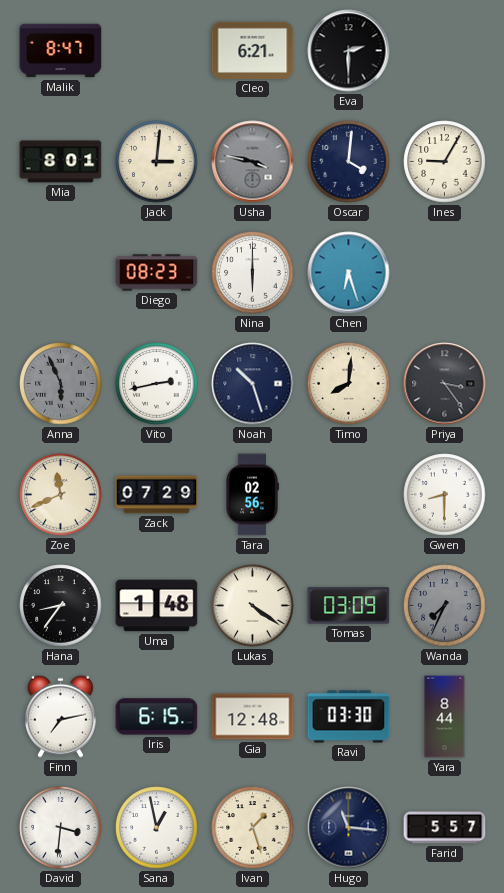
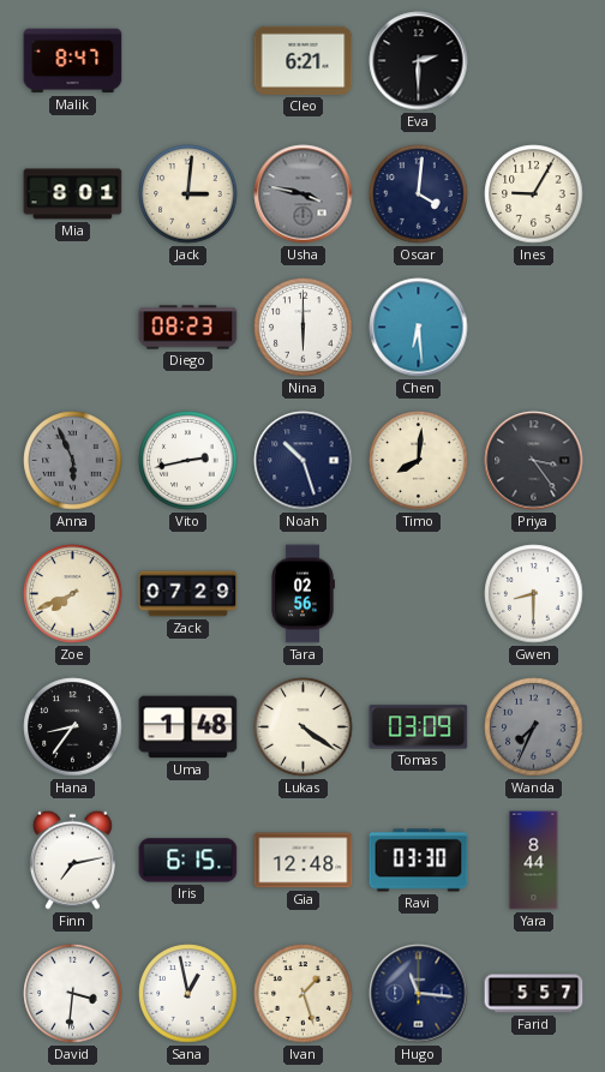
Chen: 6:27 -> 6:29 (419, 328)
Zoe: 11:41 -> 7:41 (73, 594)
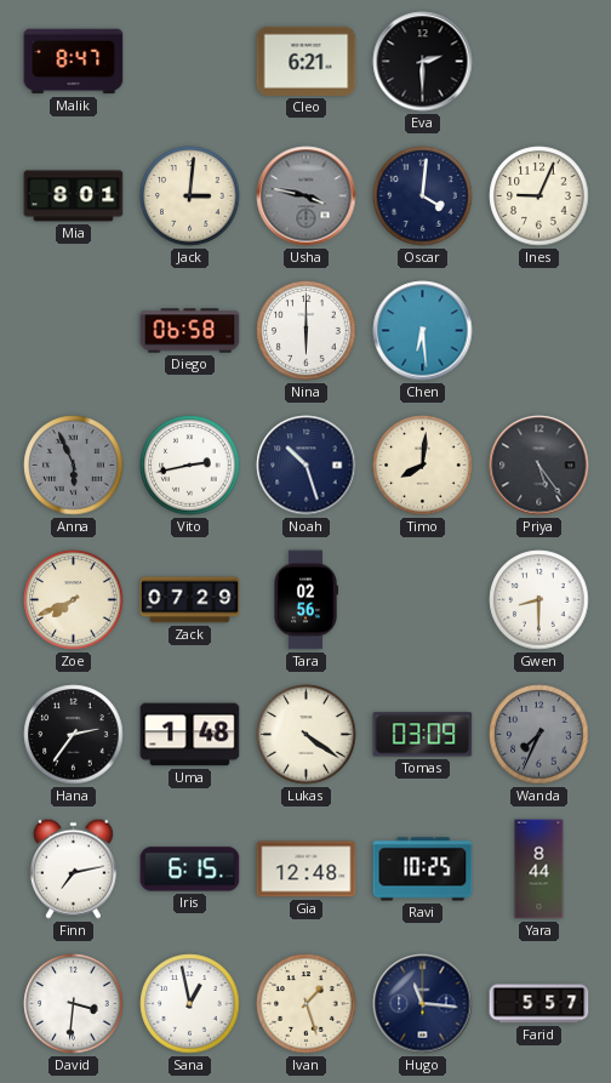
Ines: 9:05 -> 9:04 (539, 196)
Diego: 08:23 -> 06:58 (190, 331)
Priya: 3:24 -> 5:24 (539, 466)
Hana: 8:36 -> 2:36 (74, 735)
Ravi: 03:30 -> 10:25 (423, 870)
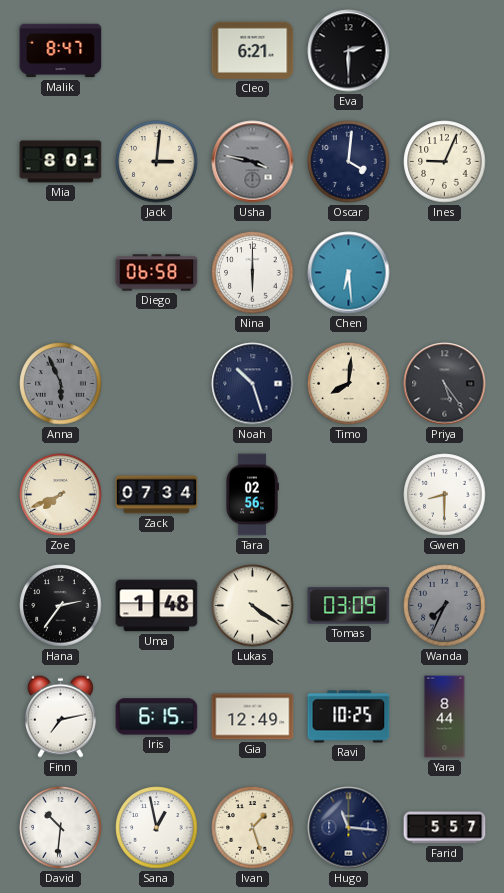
Vito: 2:43 -> none (190, 466)
Zack: 07:29 -> 07:34 (157, 495)
Gia: 12:48 -> 12:49 (253, 717)
David: 3:31 -> 10:31 (61, 828)
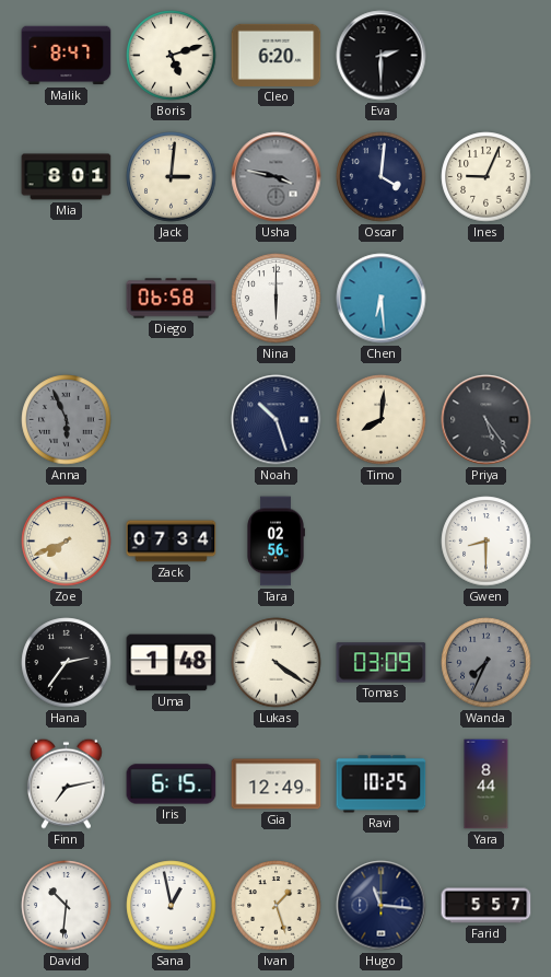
Boris: none -> 5:12 (172, 56)
Cleo: 6:21 -> 6:20 (277, 55)
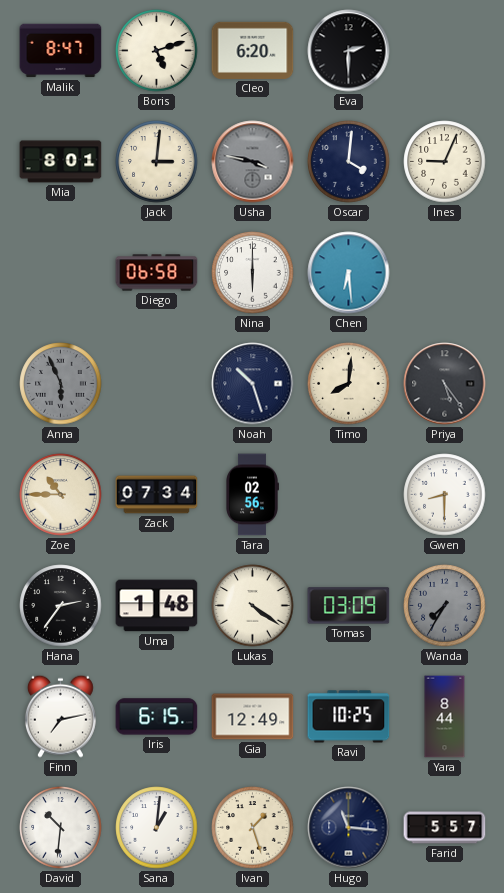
Zoe: 7:41 -> 10:45 (61, 495)
Wanda: 7:34 -> 7:35 (445, 606)
Sana: 12:58 -> 1:01 (157, 828)
